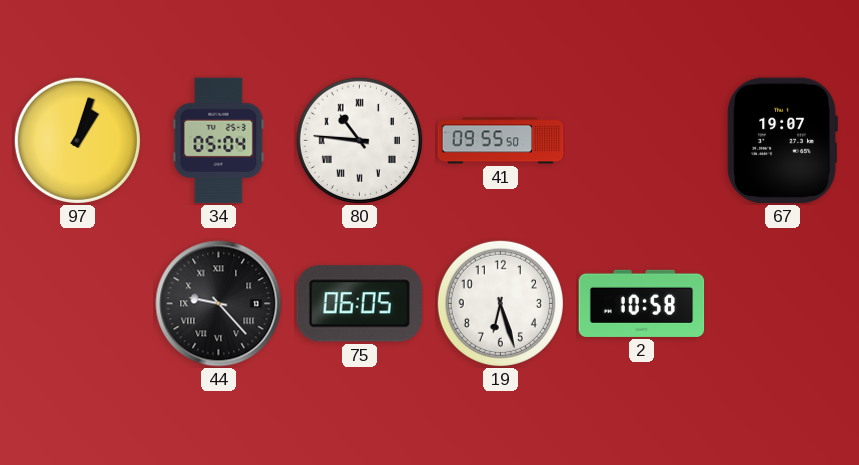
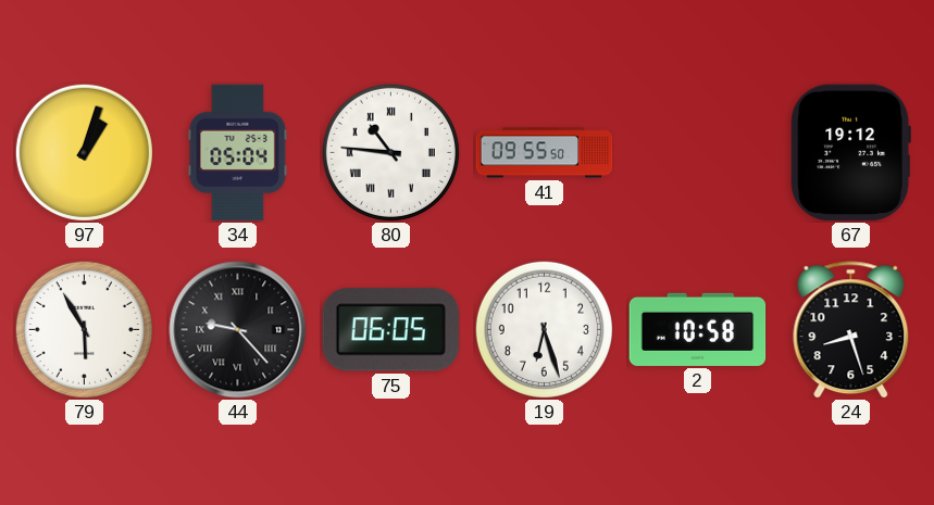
67: 19:07 -> 19:12 (850, 153)
79: none -> 5:55 (84, 329)
24: none -> 8:27 (851, 330)
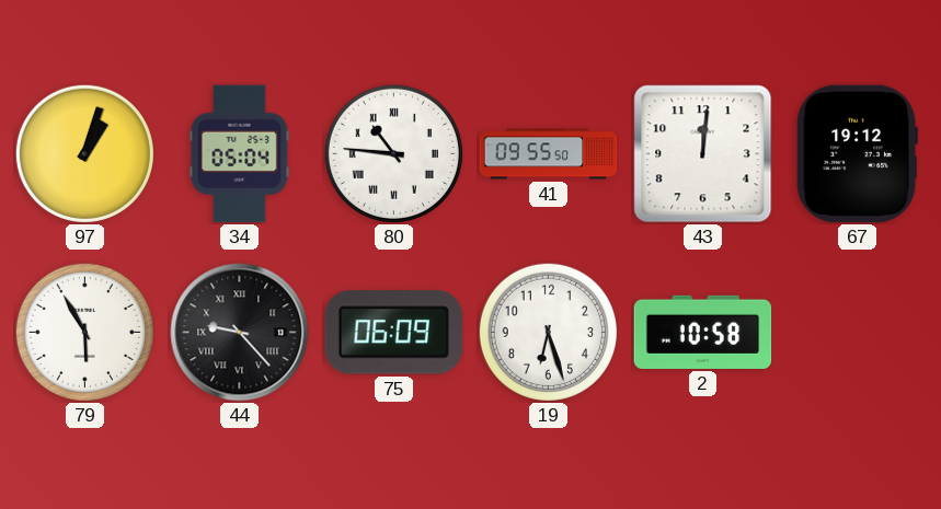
43: none -> 12:01 (703, 154)
75: 06:05 -> 06:09 (393, 333)
24: 8:27 -> none (851, 330)
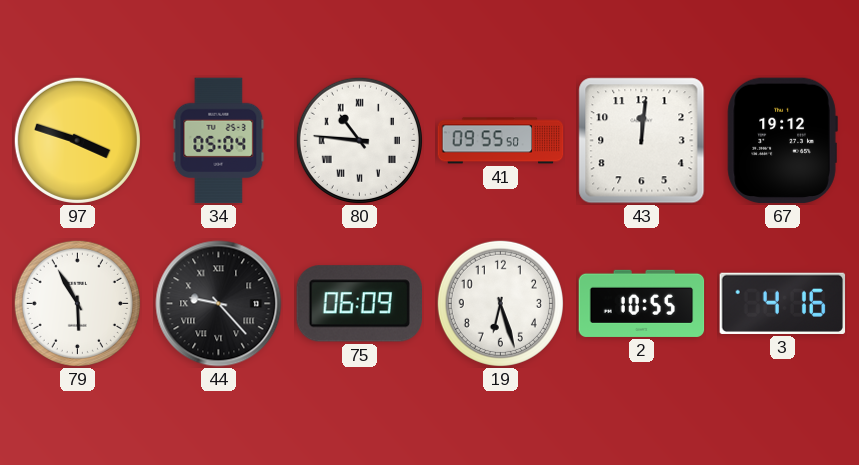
97: 1:03 -> 3:48 (77, 140)
2: 10:58 -> 10:55 (642, 303)
3: none -> 4:16 (783, 303)
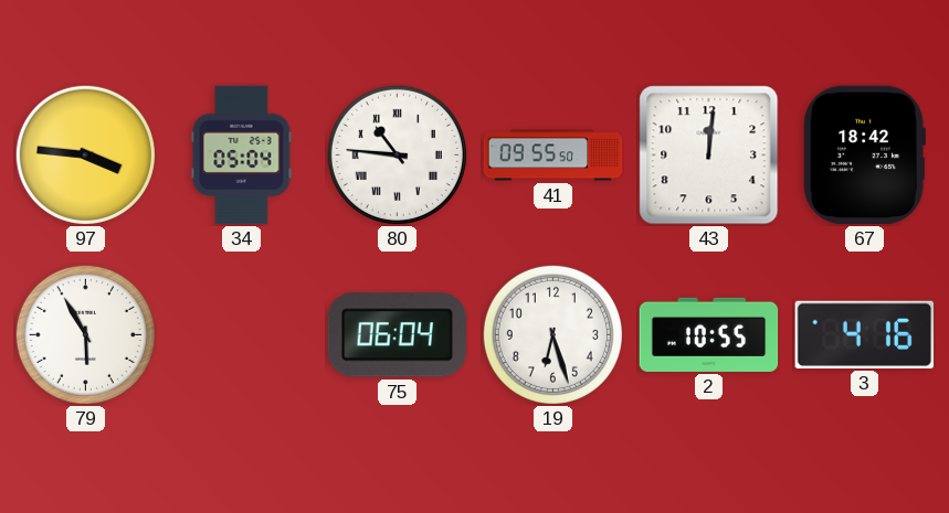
97: 3:48 -> 3:46 (85, 154)
67: 19:12 -> 18:42 (864, 156)
44: 9:23 -> none (219, 304)
75: 06:09 -> 06:04 (397, 335)
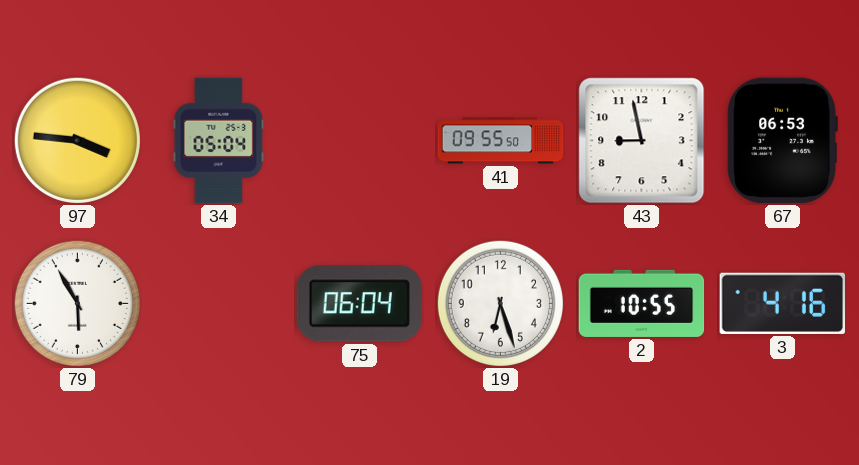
80: 10:46 -> none (397, 154)
43: 12:01 -> 8:58 (642, 141)
67: 18:42 -> 06:53 (782, 141)
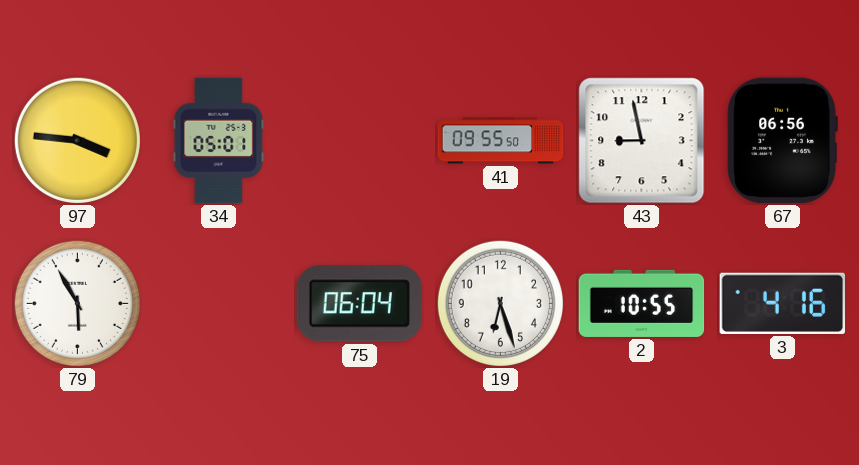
34: 05:04 -> 05:01 (219, 141)
67: 06:53 -> 06:56 (782, 141)
